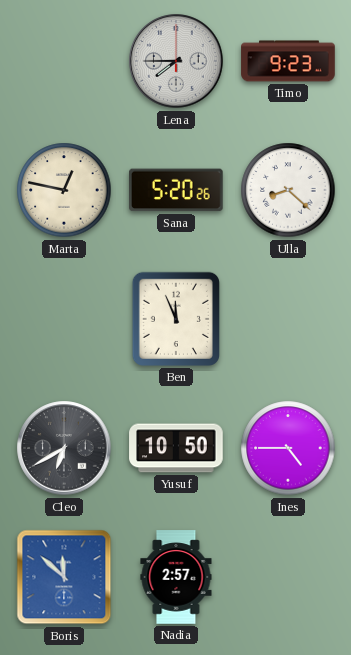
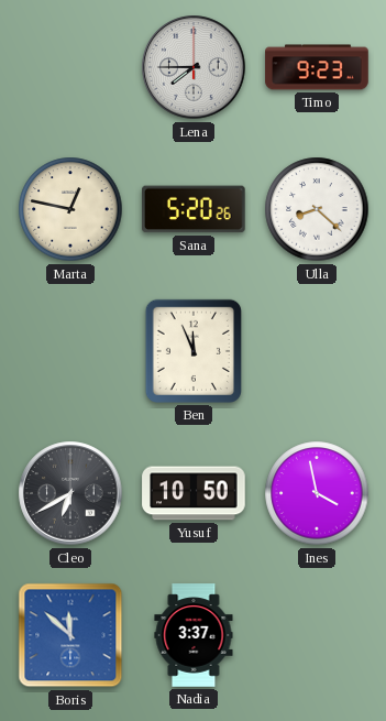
Ines: 4:45 -> 3:58 (317, 493)
Nadia: 2:57 -> 3:37 (194, 635)
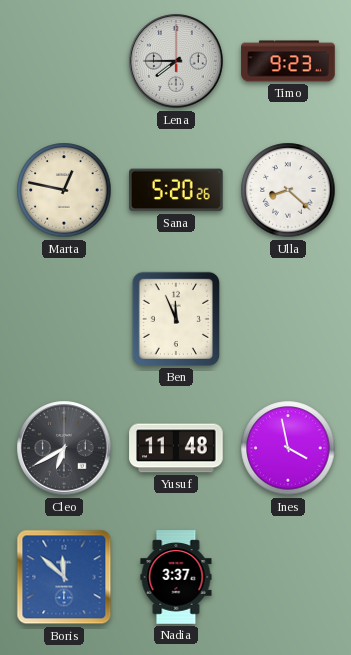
Yusuf: 10:50 -> 11:48 (176, 448)
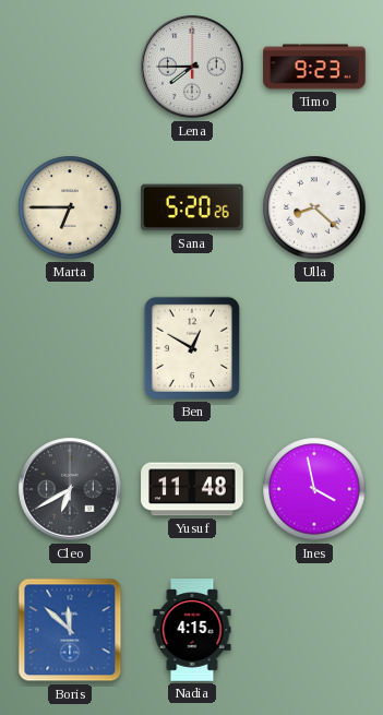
Marta: 12:47 -> 6:45 (70, 207)
Ben: 11:56 -> 12:50 (192, 348)
Nadia: 3:37 -> 4:15 (192, 630)
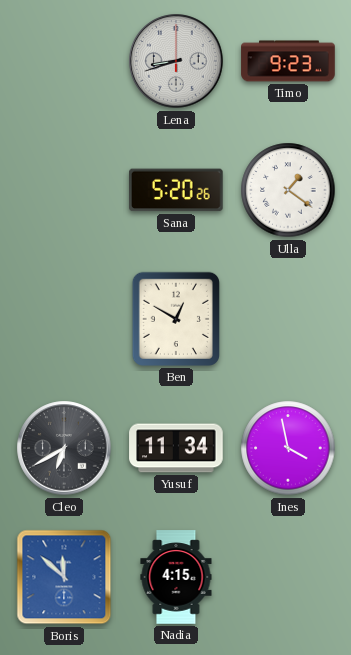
Lena: 7:45 -> 8:42 (176, 61)
Marta: 6:45 -> none (70, 207)
Ulla: 8:22 -> 1:21 (288, 190)
Yusuf: 11:48 -> 11:34 (176, 448)
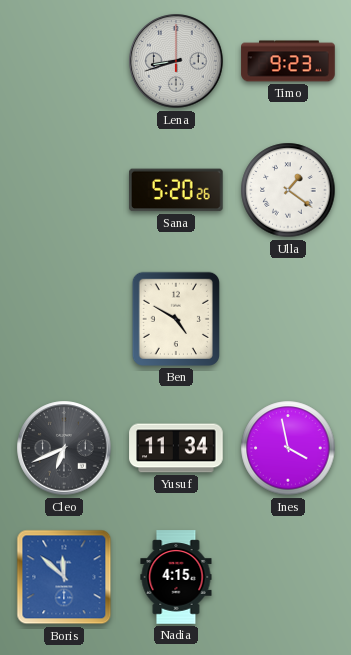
Ben: 12:50 -> 4:50 (176, 319)
Cleo: 6:40 -> 6:41 (64, 448)
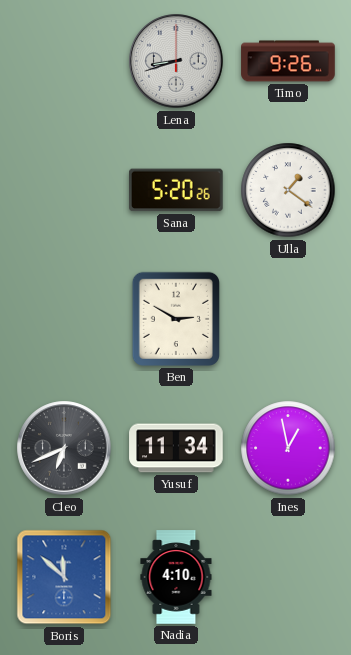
Timo: 9:23 -> 9:26 (288, 61)
Ben: 4:50 -> 2:50 (176, 319)
Ines: 3:58 -> 12:58 (288, 448)
Nadia: 4:15 -> 4:10 (176, 577)
